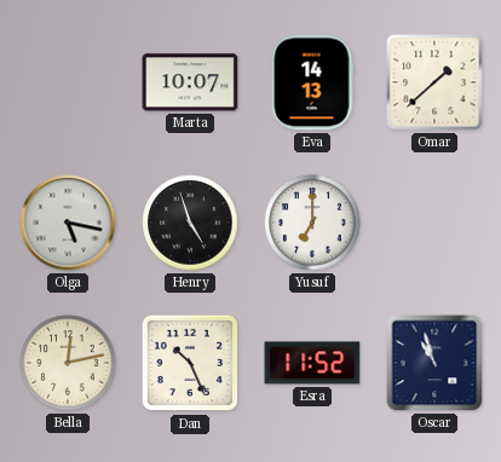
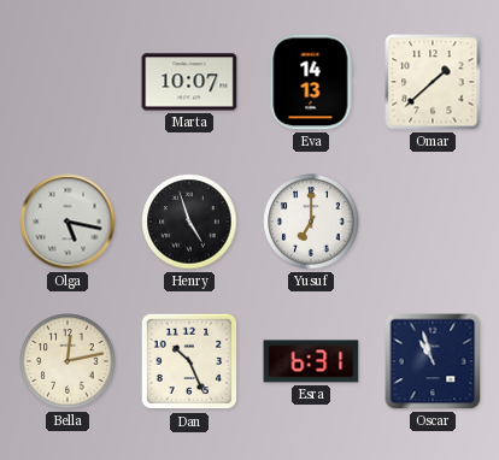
Esra: 11:52 -> 6:31 (311, 361)
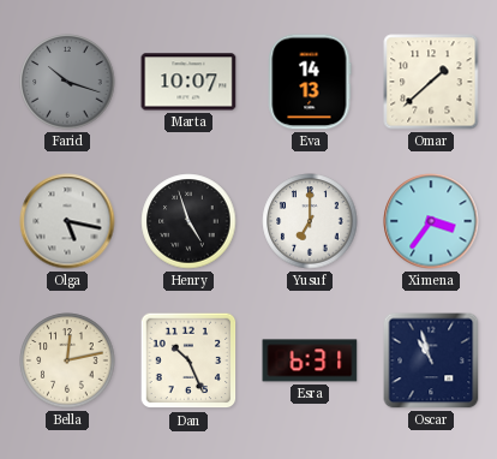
Farid: none -> 10:18 (67, 82)
Ximena: none -> 3:36 (431, 221)
